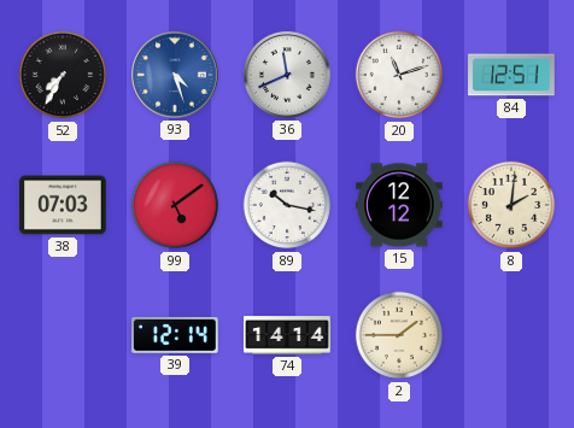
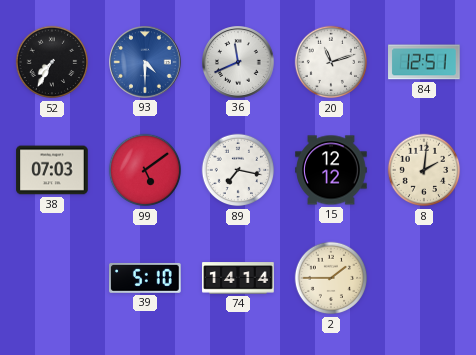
93: 4:27 -> 4:30 (146, 63)
89: 10:17 -> 7:17 (238, 170)
39: 12:14 -> 5:10 (145, 278)
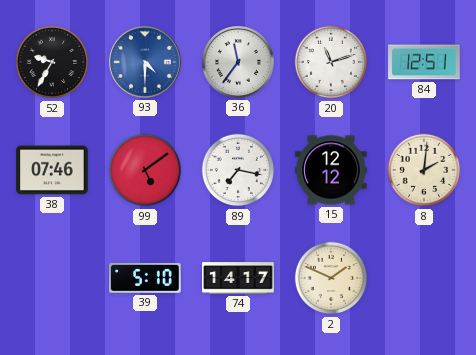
52: 7:35 -> 9:35 (52, 62)
36: 11:41 -> 11:36 (239, 63)
38: 07:03 -> 07:46 (52, 170)
74: 14:14 -> 14:17 (238, 278)
2: 1:45 -> 1:49 (331, 278)
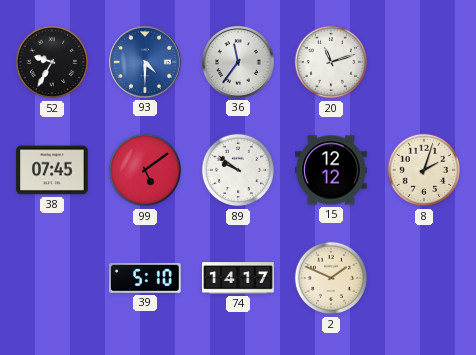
84: 12:51 -> none (424, 62)
38: 07:46 -> 07:45 (52, 170)
89: 7:17 -> 9:51 (238, 170)
8: 2:01 -> 2:03 (424, 170)
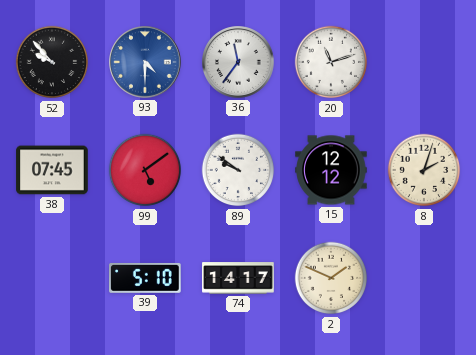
52: 9:35 -> 9:53 (52, 62)
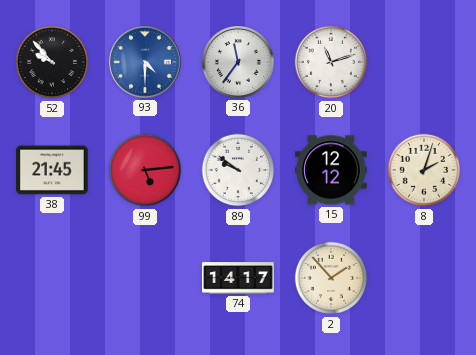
38: 07:45 -> 21:45 (52, 170)
99: 5:09 -> 5:14 (145, 170)
39: 5:10 -> none (145, 278)
2: 1:49 -> 1:53 (331, 278)
